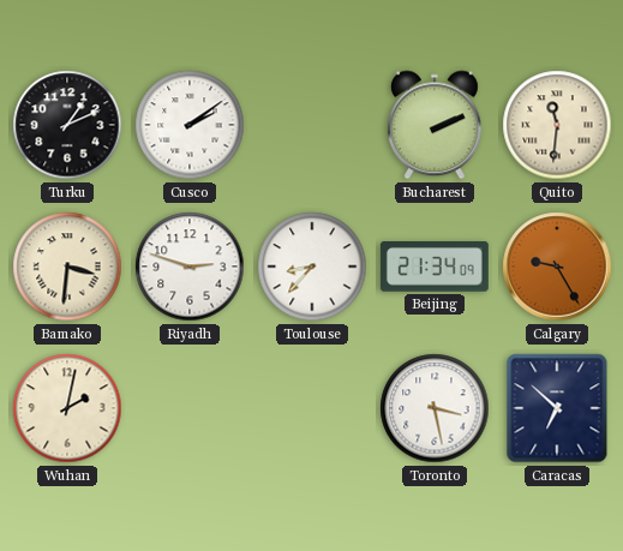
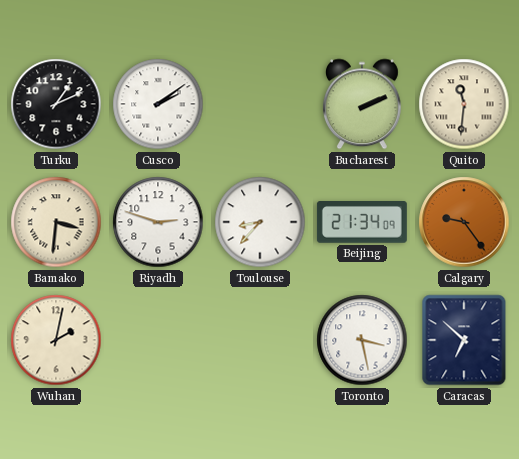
Calgary: 9:25 -> 9:24 (464, 222)
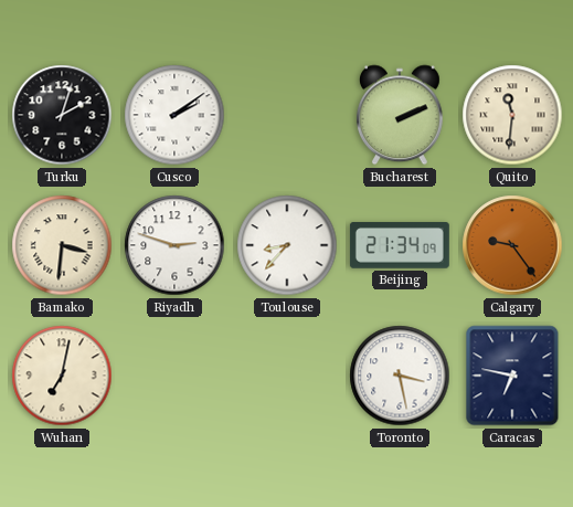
Turku: 1:11 -> 2:03 (62, 115)
Wuhan: 2:02 -> 7:02 (62, 376)
Caracas: 6:52 -> 6:47 (512, 376)
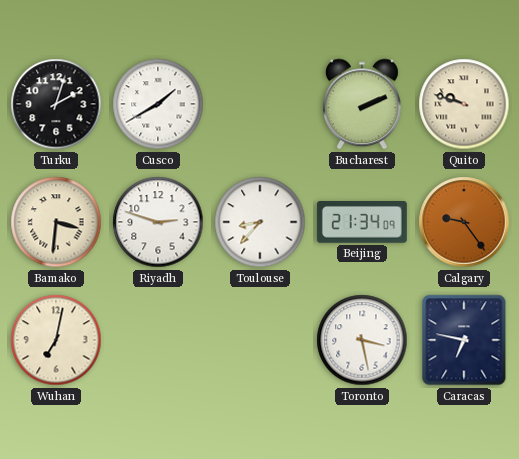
Cusco: 2:09 -> 1:40 (158, 104)
Quito: 11:31 -> 9:48 (464, 104)
